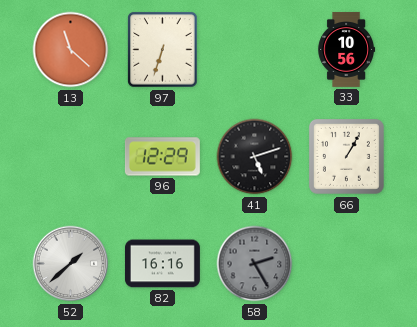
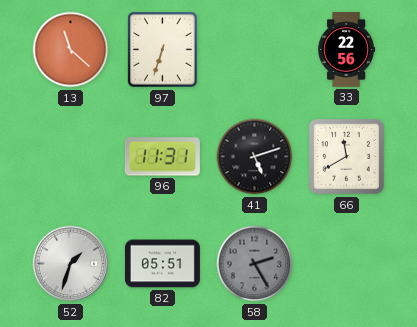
33: 10:56 -> 22:56 (347, 49)
96: 12:29 -> 11:31 (162, 157)
66: 1:05 -> 11:40 (346, 156)
52: 1:38 -> 1:33 (71, 264)
82: 16:16 -> 05:51 (162, 264)
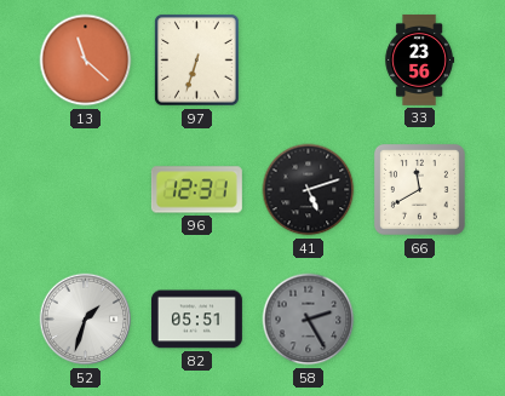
33: 22:56 -> 23:56 (420, 59)
96: 11:31 -> 12:31 (196, 190)
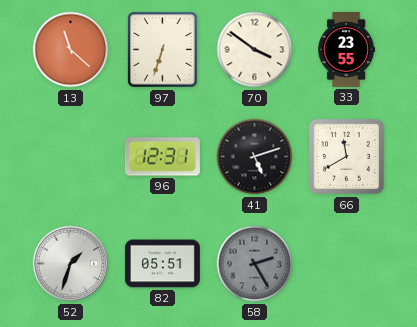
70: none -> 3:51 (255, 50)
33: 23:56 -> 23:55 (347, 49)
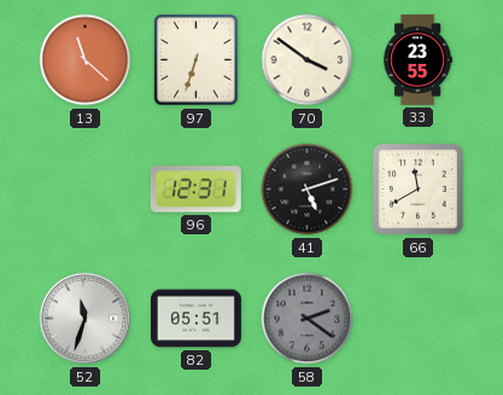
52: 1:33 -> 11:33 (86, 319)
58: 2:25 -> 2:21 (308, 319)
